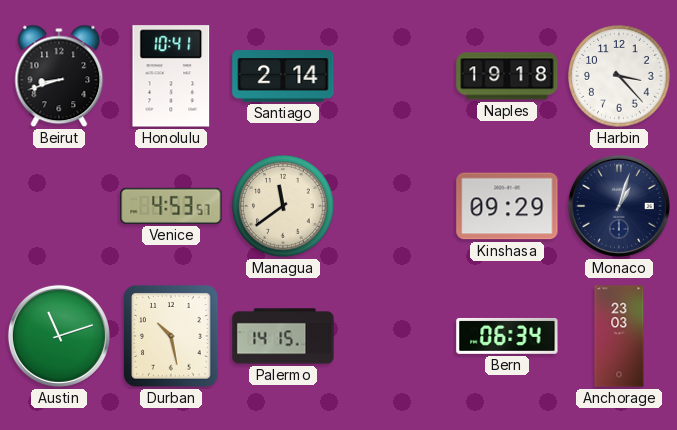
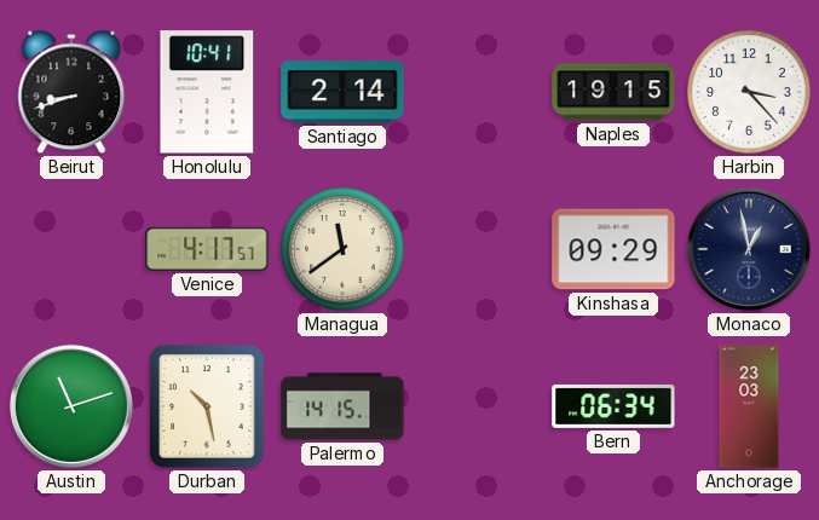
Naples: 19:18 -> 19:15 (613, 92)
Venice: 4:53 -> 4:17 (207, 249)
Monaco: 1:03 -> 12:58 (749, 249)
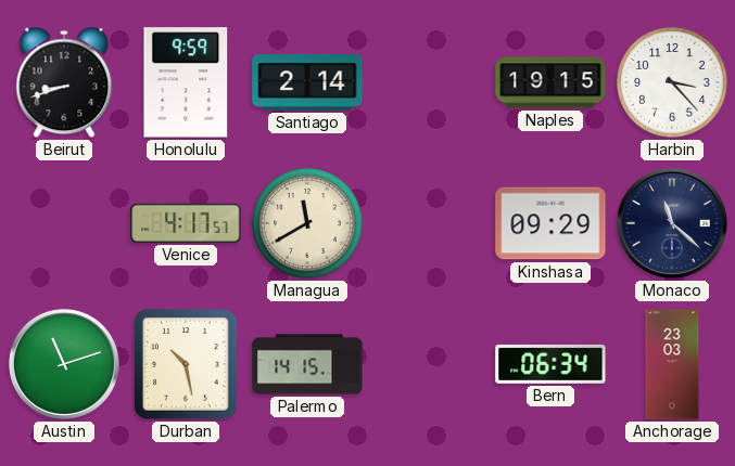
Honolulu: 10:41 -> 9:59 (186, 82)
Managua: 11:39 -> 11:40 (307, 223)
Monaco: 12:58 -> 11:22 (672, 223)
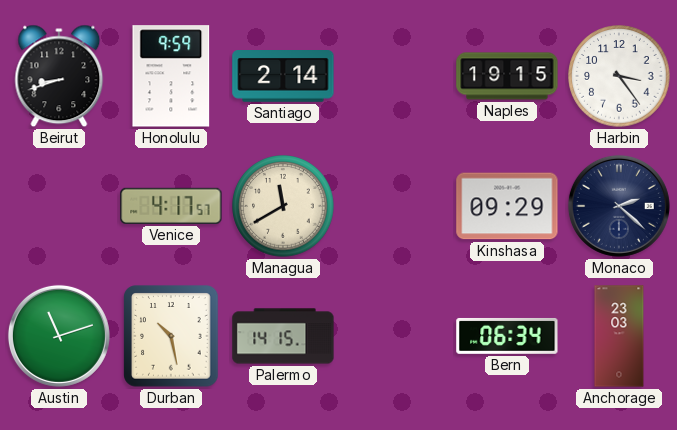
Harbin: 3:23 -> 3:24 (619, 76)
Monaco: 11:22 -> 2:22 (619, 206)
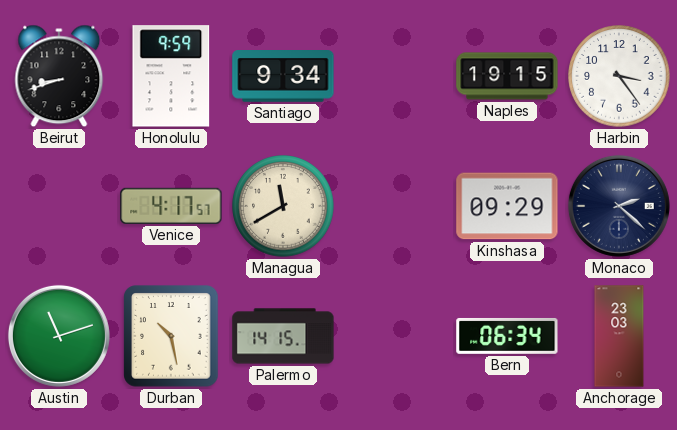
Santiago: 2:14 -> 9:34 (283, 77)
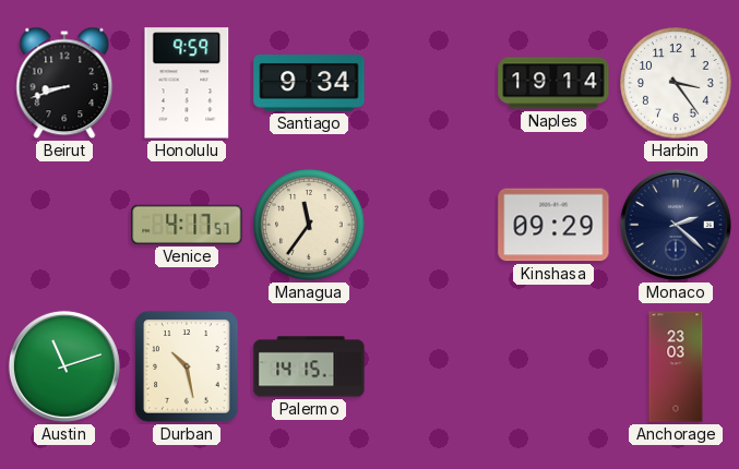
Naples: 19:15 -> 19:14 (553, 83)
Managua: 11:40 -> 11:36 (309, 225)
Bern: 06:34 -> none (507, 336)
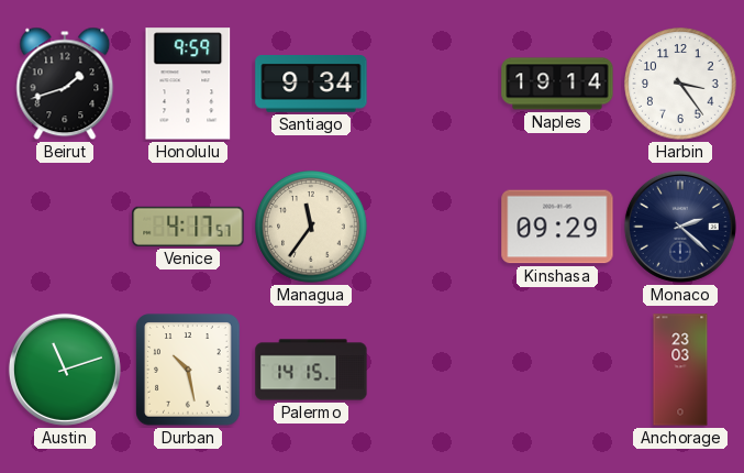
Beirut: 8:42 -> 1:42 (65, 84)
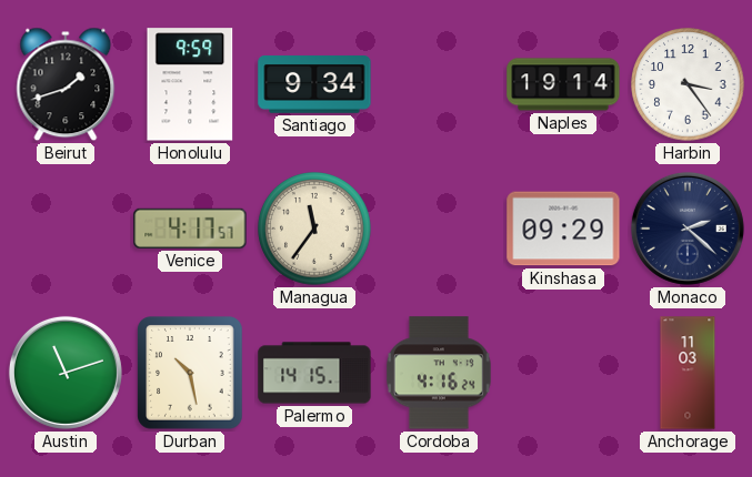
Cordoba: none -> 4:16 (439, 373)
Anchorage: 23:03 -> 11:03 (688, 373)
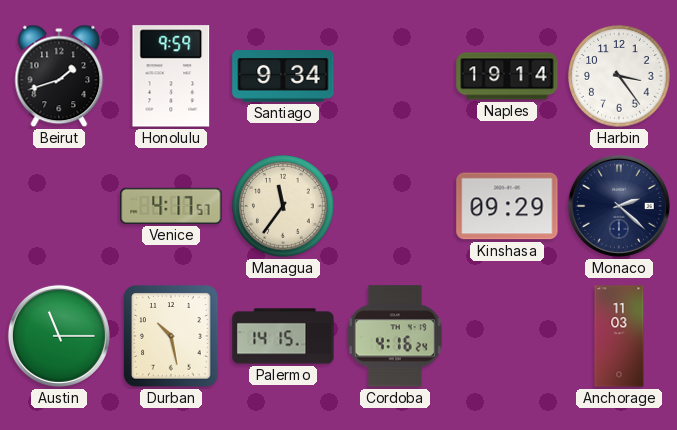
Austin: 11:12 -> 11:15 (59, 336)
